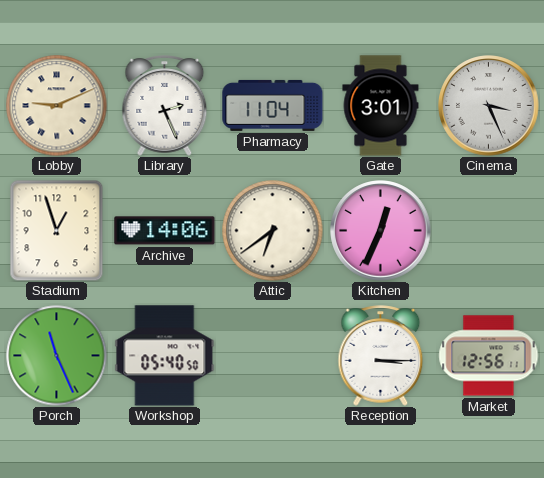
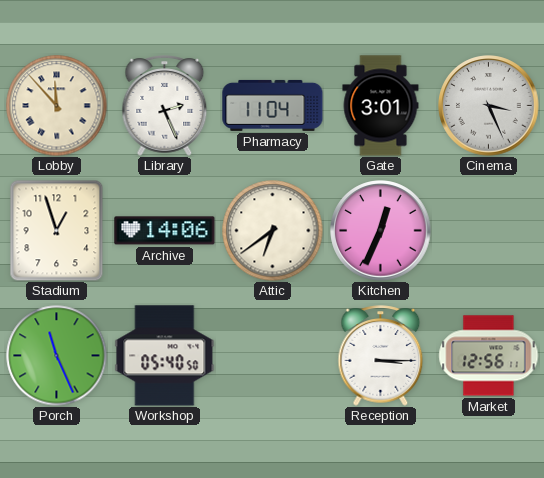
Lobby: 9:11 -> 11:53 (57, 106)
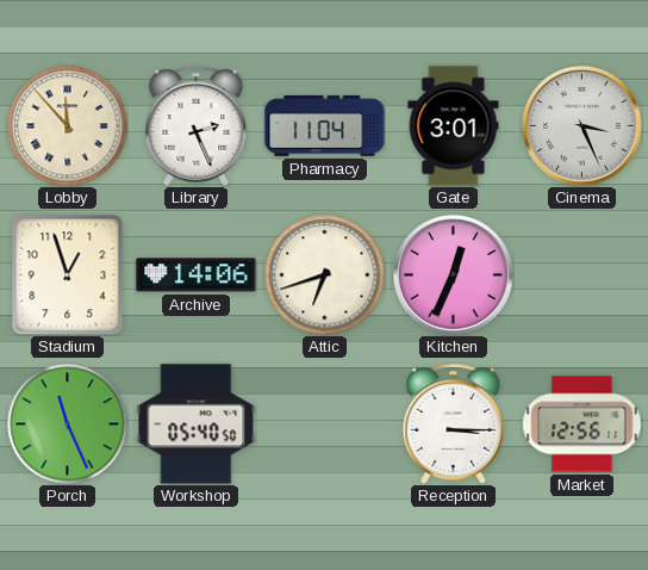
Attic: 6:39 -> 6:42 (325, 275)
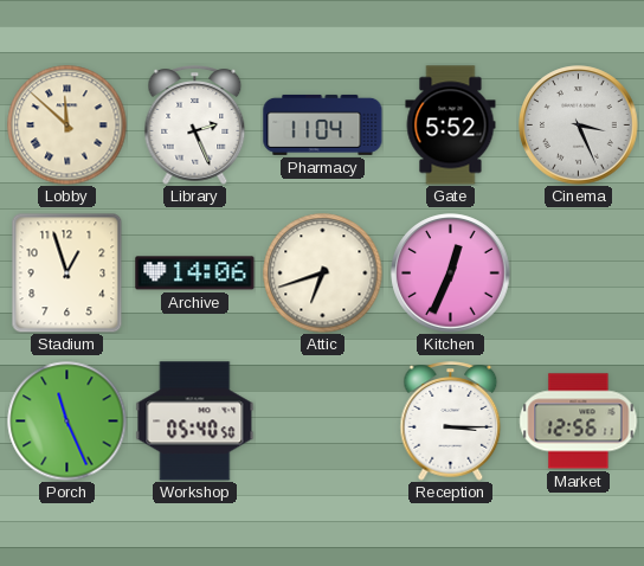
Lobby: 11:53 -> 11:52 (67, 126)
Gate: 3:01 -> 5:52 (451, 126)
